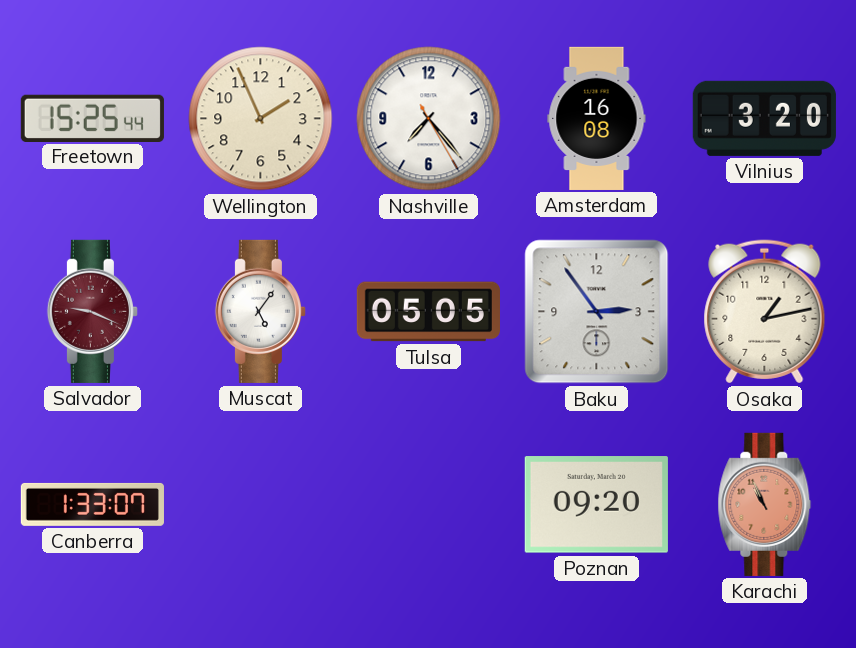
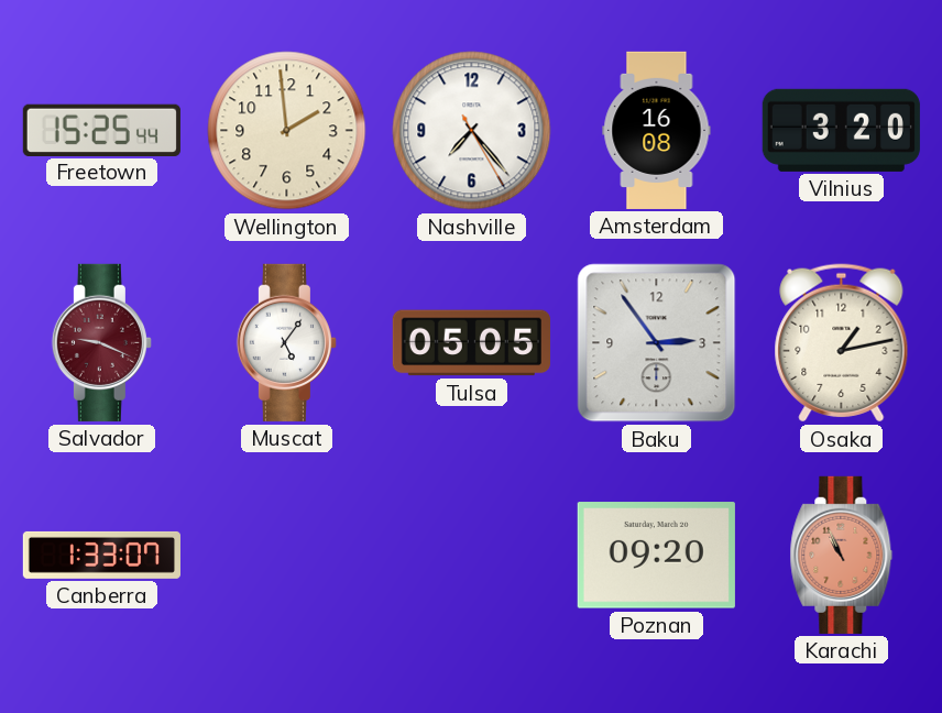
Wellington: 1:56 -> 1:59 (287, 131)
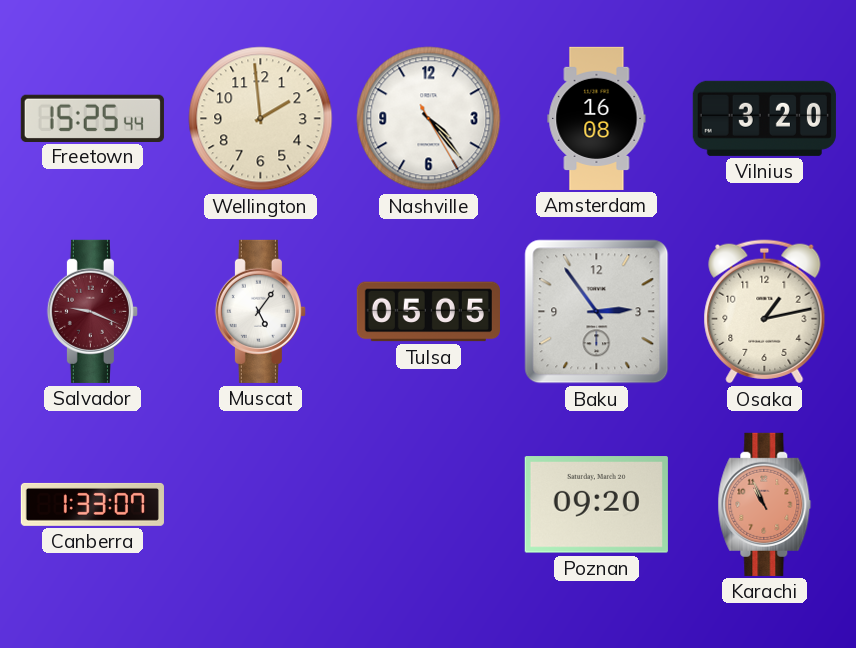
Nashville: 7:23 -> 4:23 (429, 119)
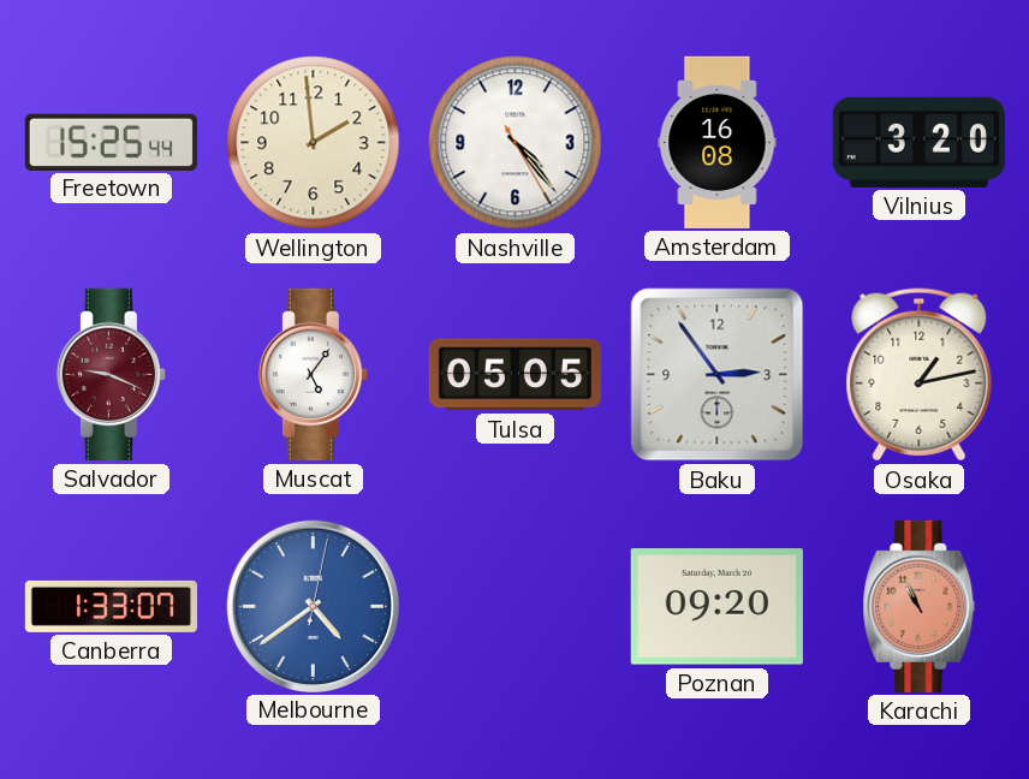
Melbourne: none -> 4:39 (313, 606)
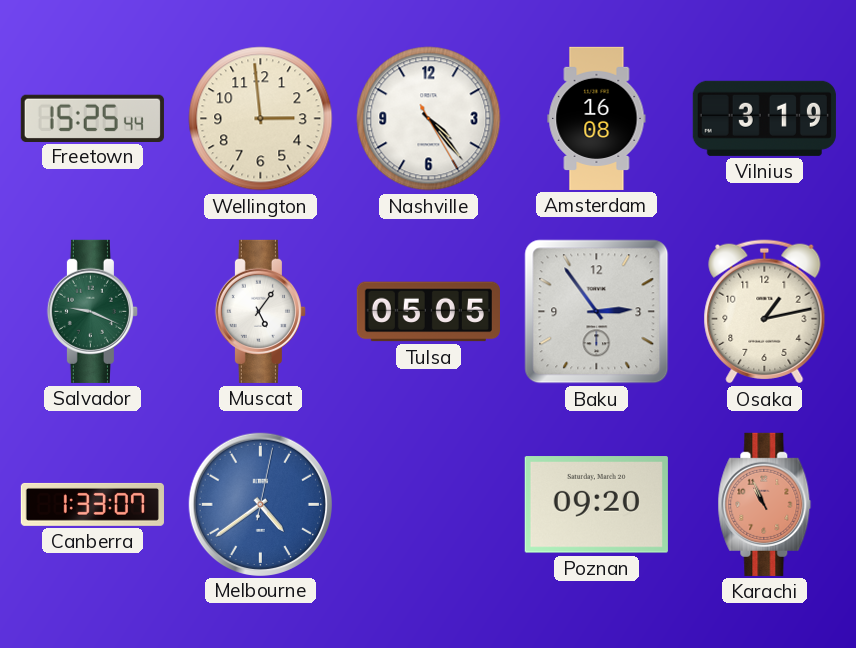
Wellington: 1:59 -> 2:59 (261, 119)
Vilnius: 3:20 -> 3:19 (764, 118)
Salvador dial: burgundy -> green (92, 311)
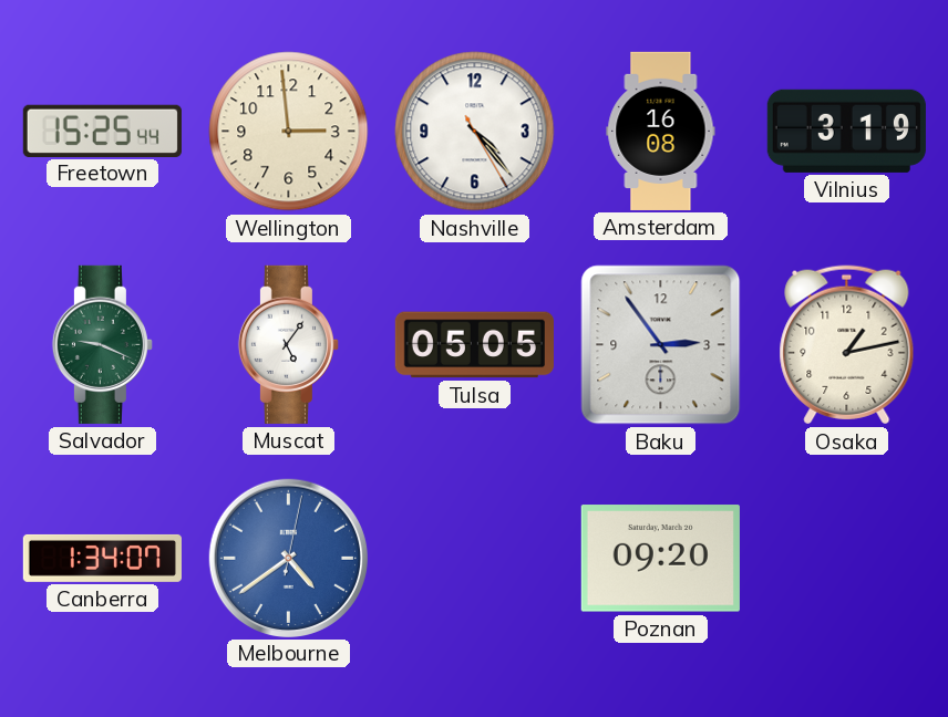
Canberra: 1:33 -> 1:34 (102, 558)
Karachi: 10:56 -> none (765, 504)
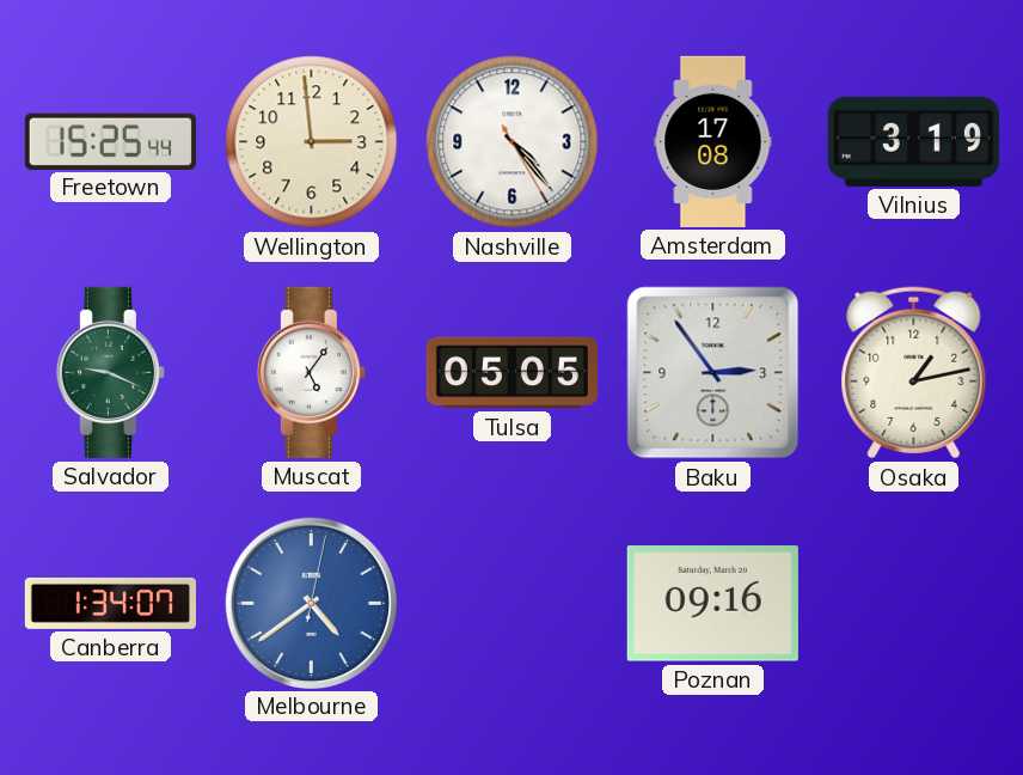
Amsterdam: 16:08 -> 17:08 (713, 141)
Poznan: 09:20 -> 09:16 (712, 604)
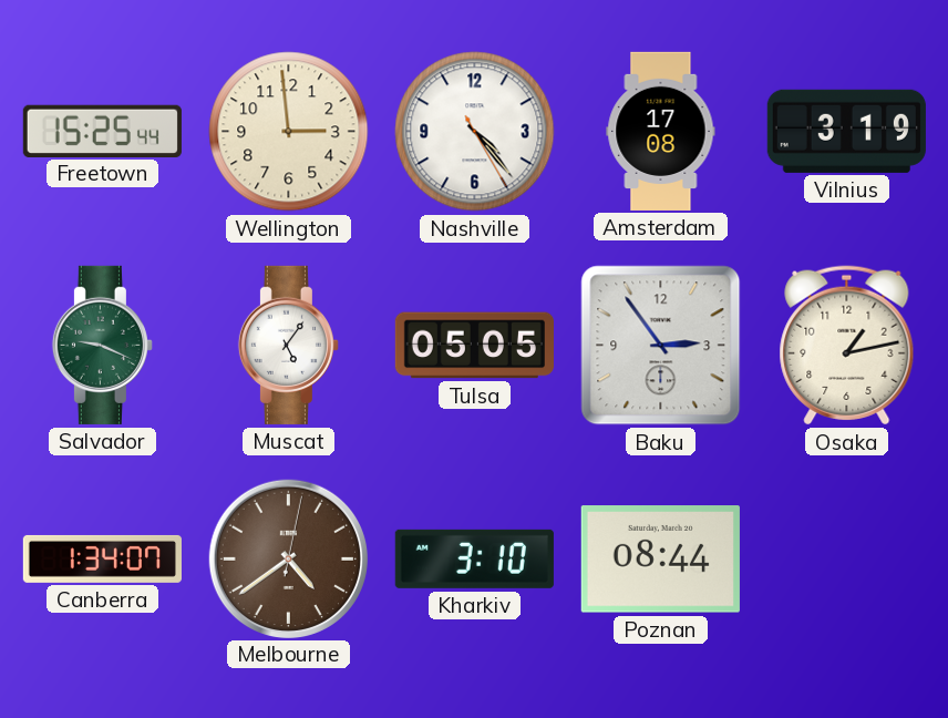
Melbourne dial: blue -> brown (288, 558)
Kharkiv: none -> 3:10 (474, 558)
Poznan: 09:16 -> 08:44 (660, 560)
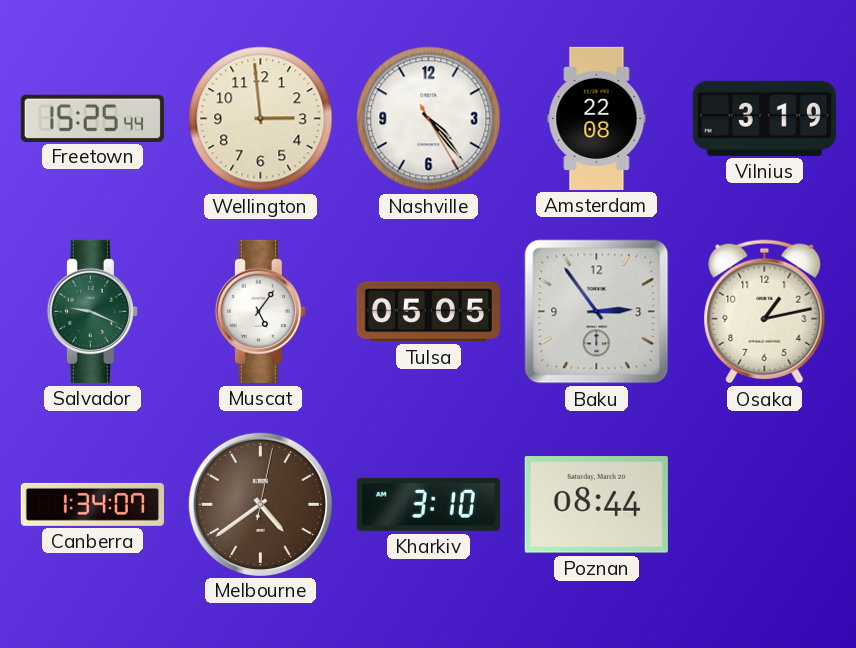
Amsterdam: 17:08 -> 22:08 (597, 118)
